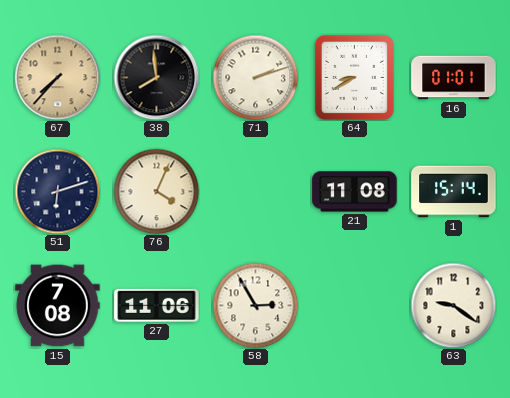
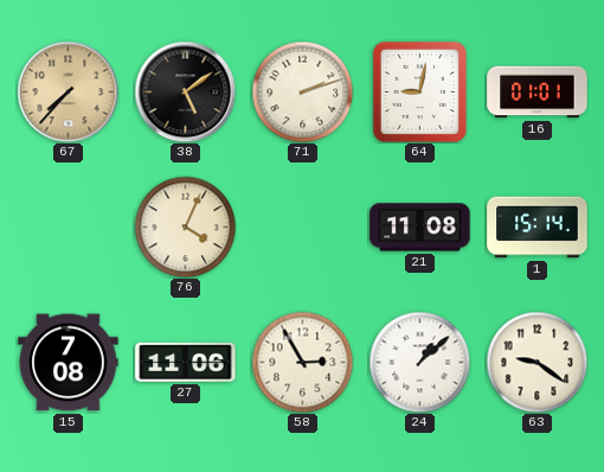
38: 7:59 -> 5:09 (185, 91)
64: 8:40 -> 9:02 (419, 91)
51: 6:12 -> none (57, 191)
24: none -> 1:08 (419, 362)
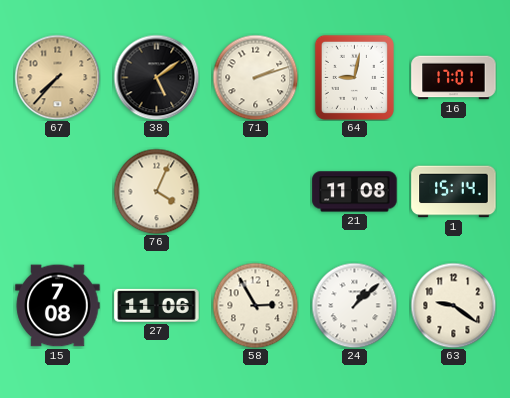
16: 01:01 -> 17:01 (454, 78)
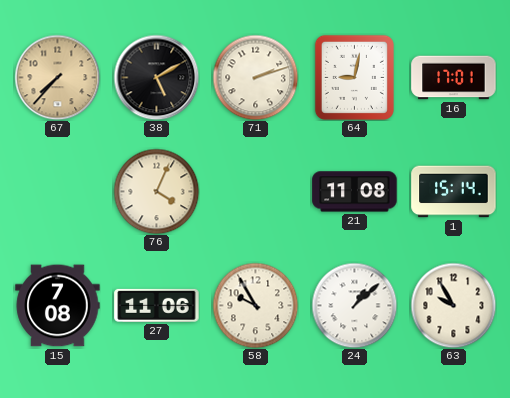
38: 5:09 -> 5:10 (156, 77)
58: 2:55 -> 9:55 (255, 305)
63: 9:21 -> 9:55 (453, 305)
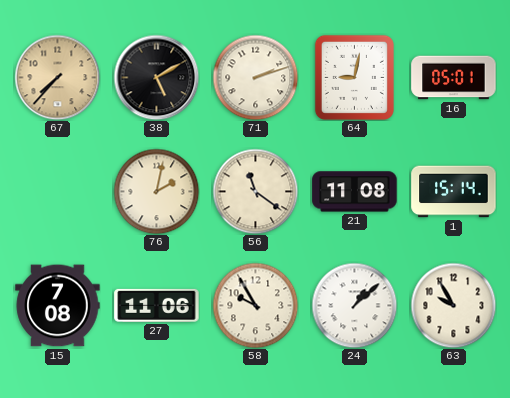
16: 17:01 -> 05:01 (454, 78)
76: 4:04 -> 2:02 (156, 191)
56: none -> 11:21 (255, 191)
